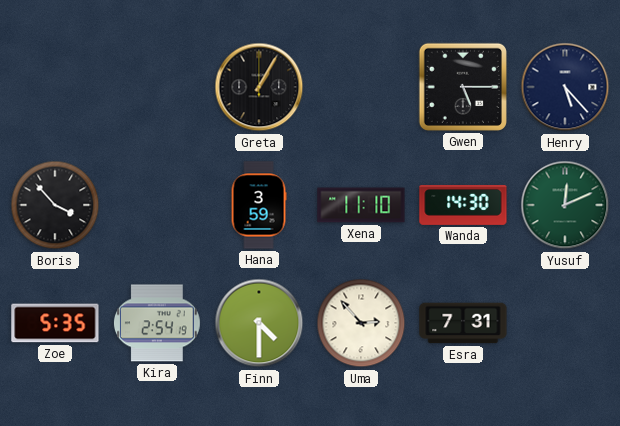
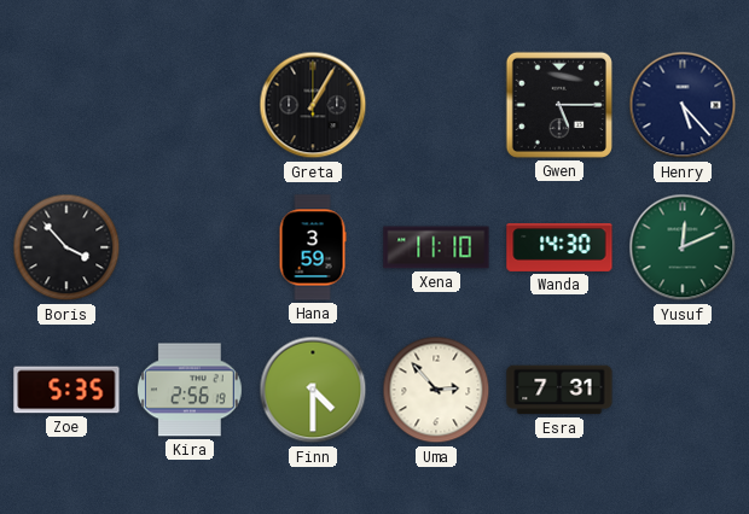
Kira: 2:54 -> 2:56 (190, 390)
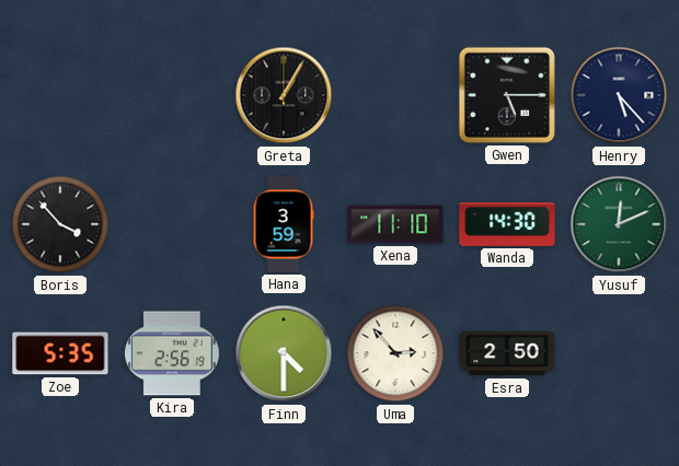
Esra: 7:31 -> 2:50 (507, 353)
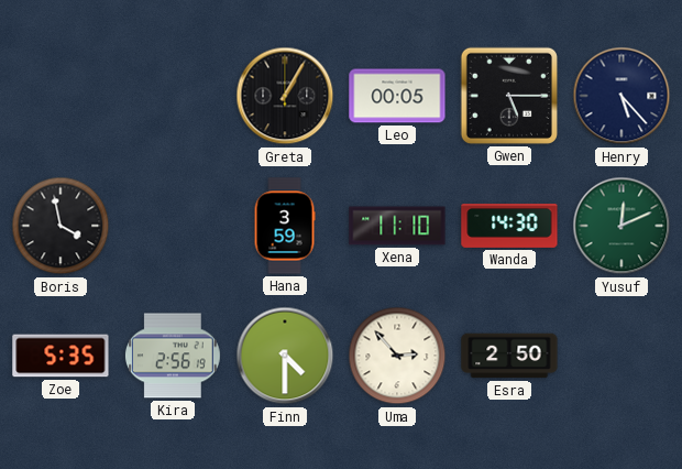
Leo: none -> 00:05 (397, 96)
Boris: 3:53 -> 3:58 (61, 226)
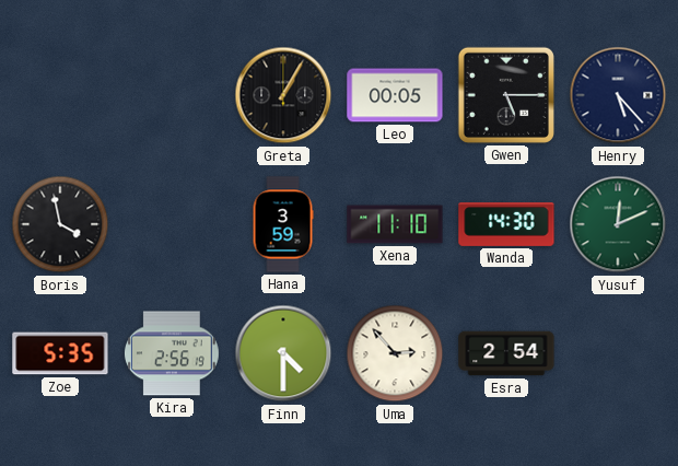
Esra: 2:50 -> 2:54 (506, 353)
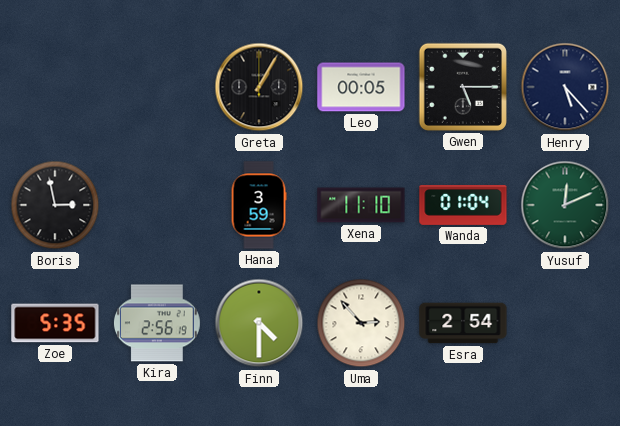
Boris: 3:58 -> 2:58 (55, 205)
Wanda: 14:30 -> 01:04 (463, 205)
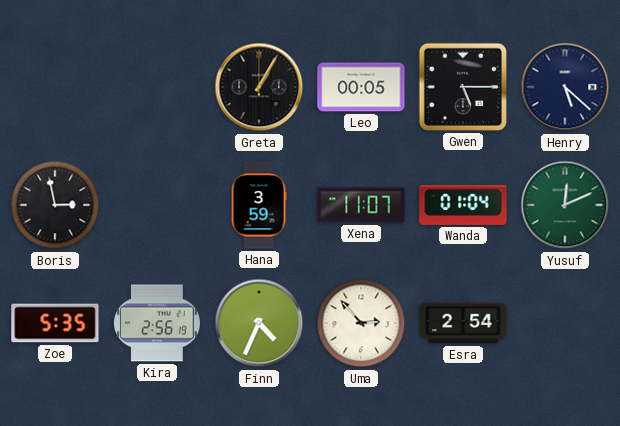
Henry: 5:23 -> 5:22 (565, 87)
Xena: 11:10 -> 11:07 (361, 205)
Finn: 4:30 -> 4:34 (259, 323)
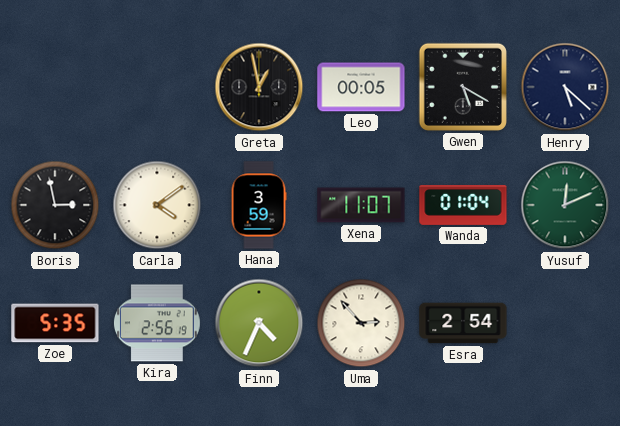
Greta: 1:05 -> 12:58 (259, 87)
Gwen: 5:15 -> 5:20 (463, 87)
Carla: none -> 4:09 (157, 205)
